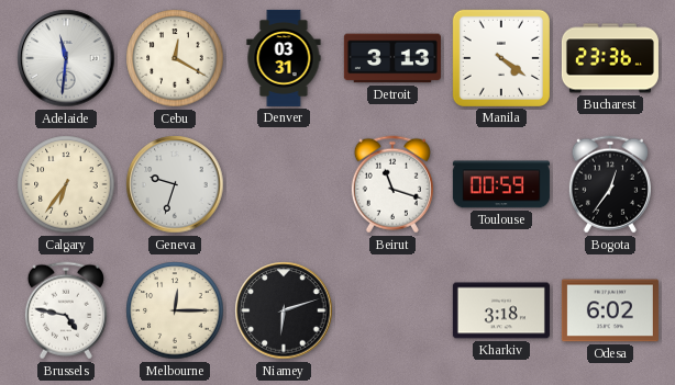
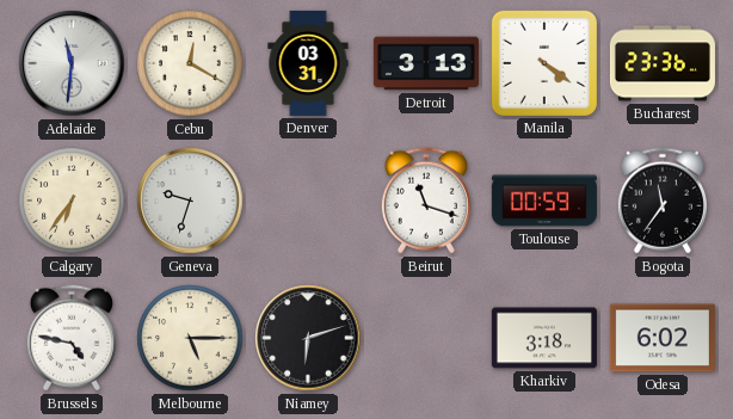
Bogota: 12:36 -> 11:36 (663, 201)
Melbourne: 12:15 -> 5:15 (190, 338)
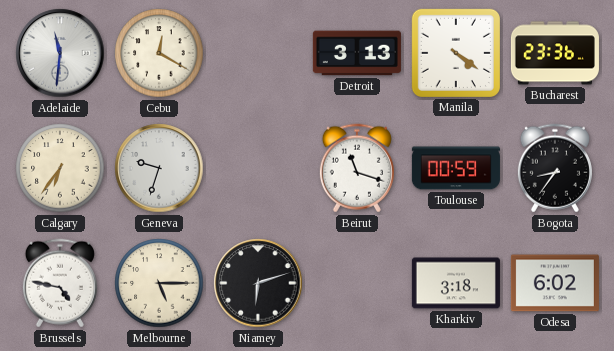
Denver: 03:31 -> none (308, 63)
Bogota: 11:36 -> 8:36 (555, 168)
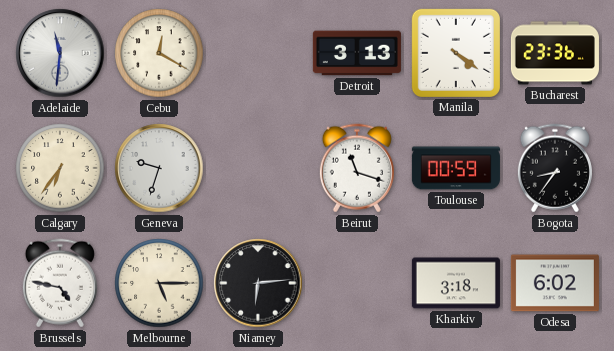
Niamey: 6:12 -> 6:14 (258, 283)
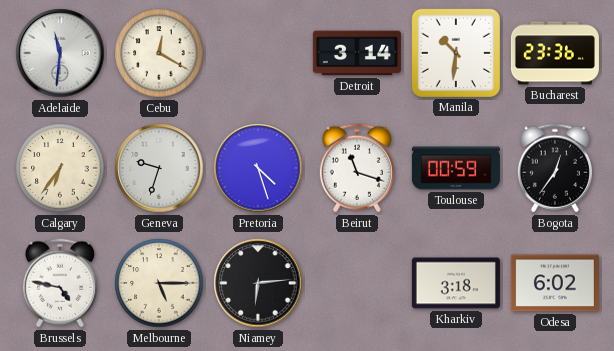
Detroit: 3:13 -> 3:14 (357, 53)
Manila: 4:21 -> 10:31 (456, 53)
Pretoria: none -> 4:27 (258, 168)
Bogota: 8:36 -> 12:36 (555, 168)
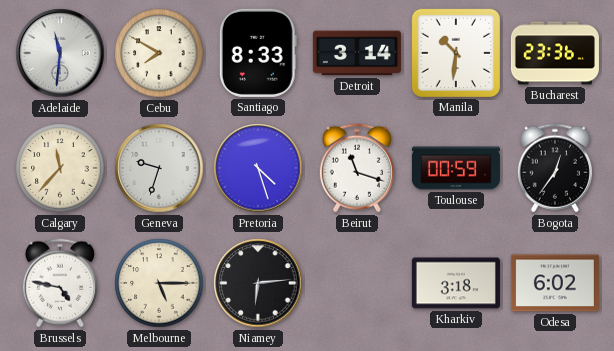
Cebu: 12:20 -> 7:50 (159, 53)
Santiago: none -> 8:33 (258, 53)
Calgary: 6:36 -> 11:37 (60, 168)
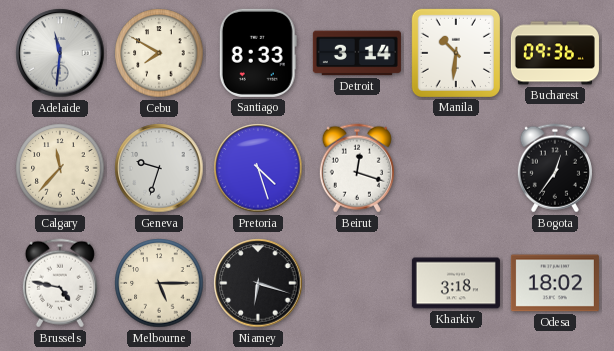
Bucharest: 23:36 -> 09:36 (555, 53)
Beirut: 11:18 -> 12:18 (357, 168)
Toulouse: 00:59 -> none (456, 168)
Niamey: 6:14 -> 6:18 (258, 283)
Odesa: 6:02 -> 18:02 (555, 283)
